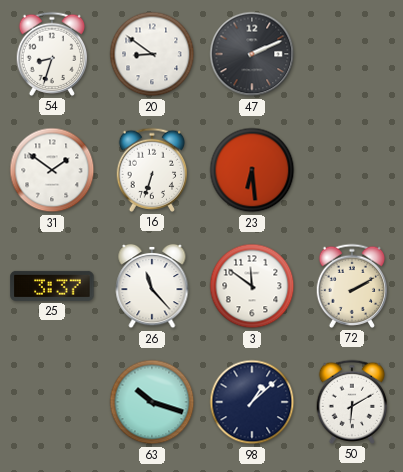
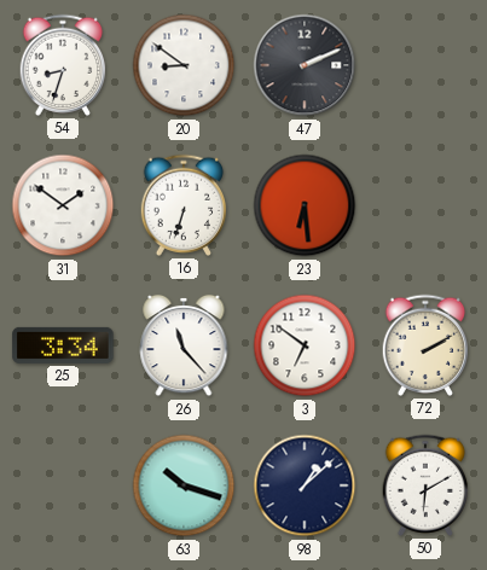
25: 3:37 -> 3:34 (63, 345)
3: 11:51 -> 6:51 (305, 345)
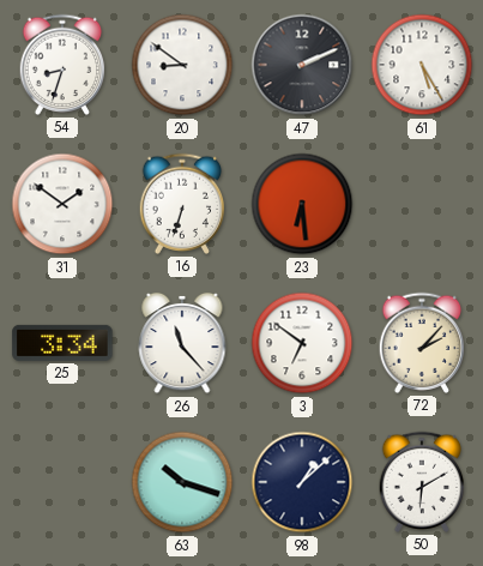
61: none -> 5:25 (422, 65)
72: 2:10 -> 2:07 (422, 343)
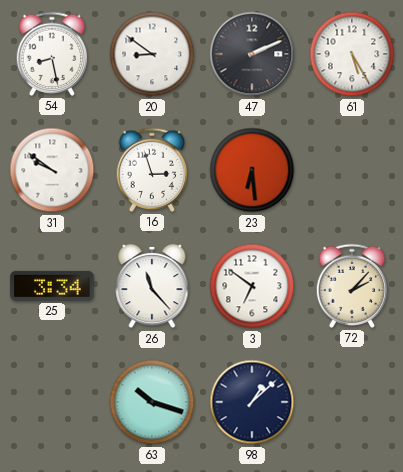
54: 8:33 -> 8:28 (52, 54)
31: 1:51 -> 9:51 (52, 170)
16: 6:33 -> 2:57 (152, 170)
50: 6:10 -> none (422, 482)
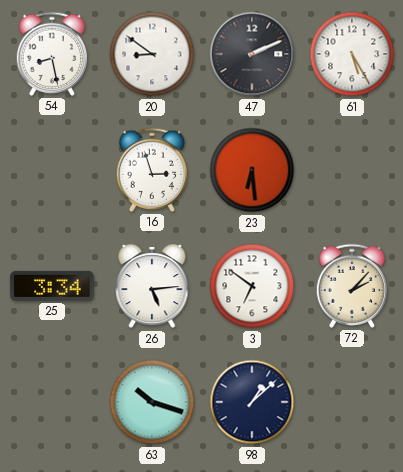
31: 9:51 -> none (52, 170)
26: 11:23 -> 5:14 (152, 286)
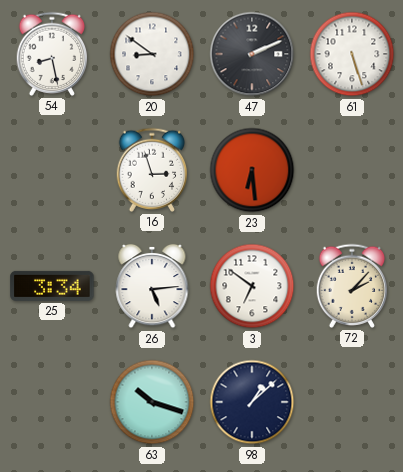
61: 5:25 -> 5:27 (352, 54)
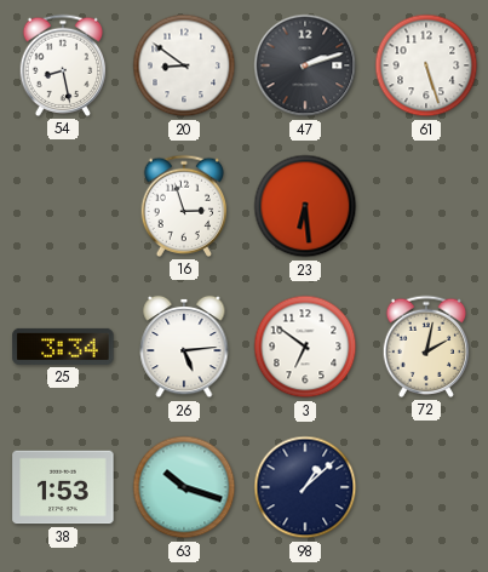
47: 2:11 -> 2:12 (305, 65)
72: 2:07 -> 2:02 (426, 347)
38: none -> 1:53 (63, 487)
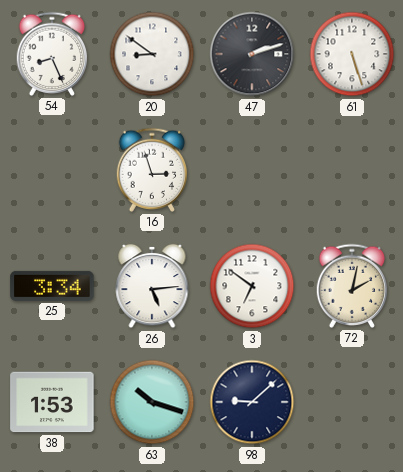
54: 8:28 -> 8:26 (52, 54)
23: 6:29 -> none (305, 206)
98: 1:08 -> 9:08 (252, 402)
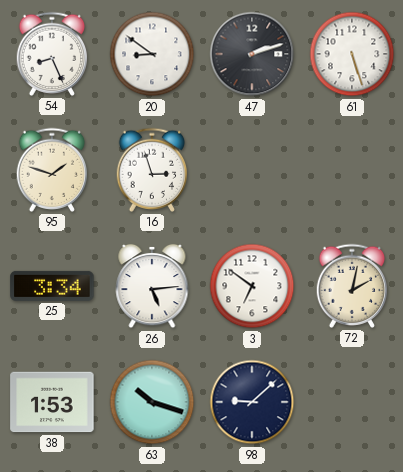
95: none -> 1:48 (52, 170)
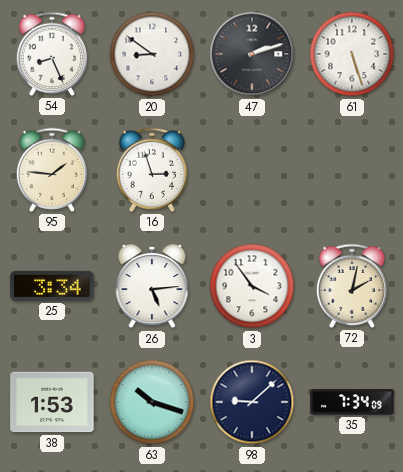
95: 1:48 -> 1:46 (52, 170)
3: 6:51 -> 3:54 (252, 286)
35: none -> 7:34 (352, 402)
